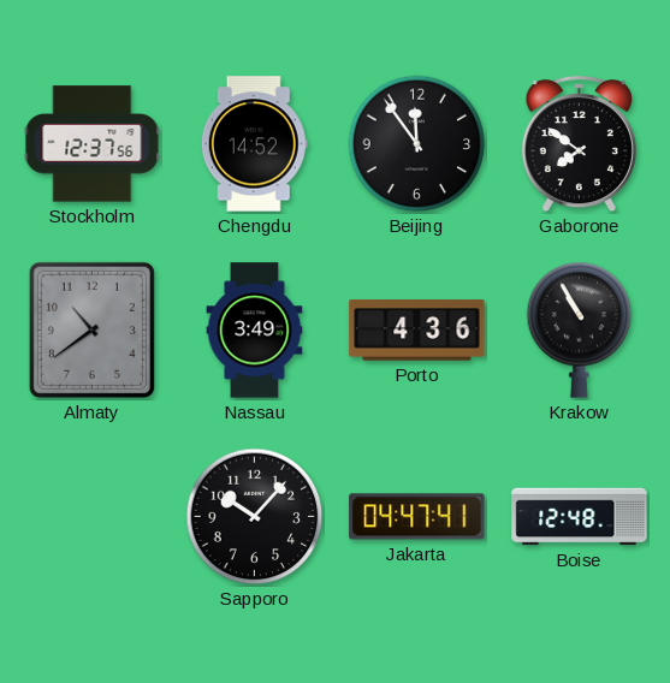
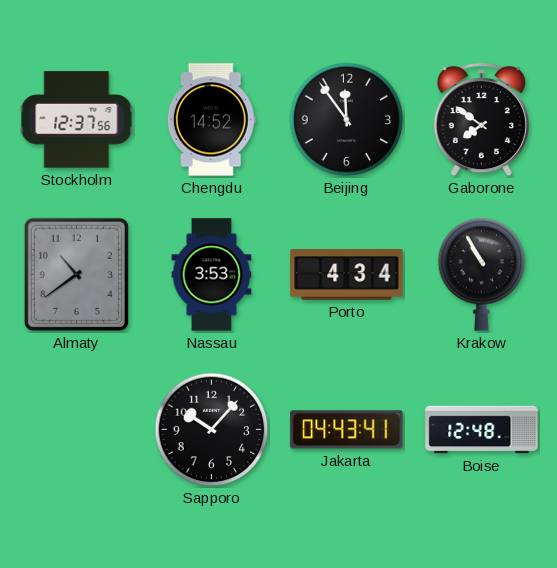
Nassau: 3:49 -> 3:53 (212, 275)
Porto: 4:36 -> 4:34 (347, 275)
Jakarta: 04:47 -> 04:43 (347, 430)
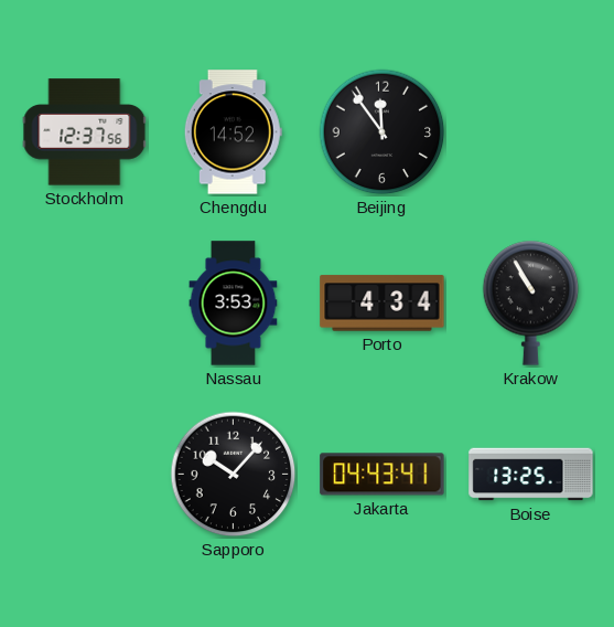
Gaborone: 7:51 -> none (481, 120)
Almaty: 10:39 -> none (76, 274)
Boise: 12:48 -> 13:25 (531, 475)
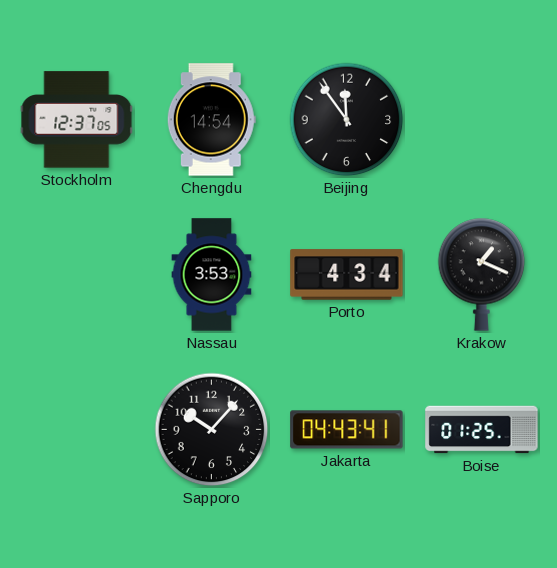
Stockholm: 12:37:56 -> 12:37:05 (77, 120)
Chengdu: 14:52 -> 14:54 (211, 120)
Krakow: 10:55 -> 1:19 (482, 274)
Boise: 13:25 -> 01:25 (482, 430)
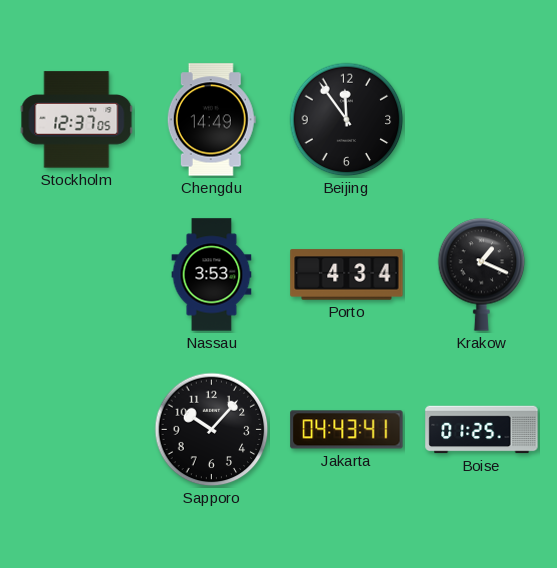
Chengdu: 14:54 -> 14:49 (211, 120)
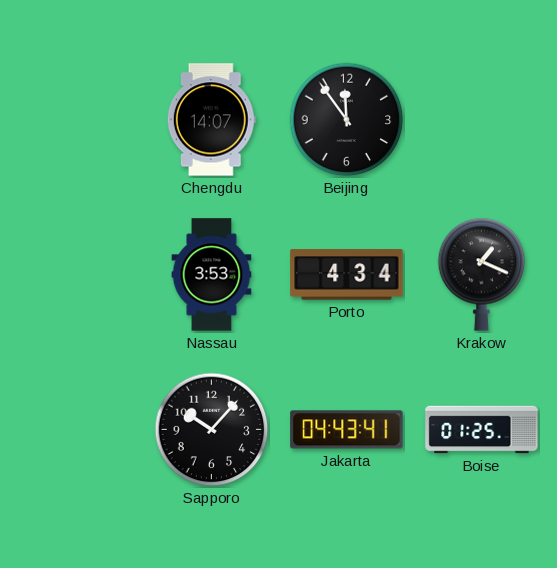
Stockholm: 12:37 -> none (77, 120)
Chengdu: 14:49 -> 14:07 (211, 120)
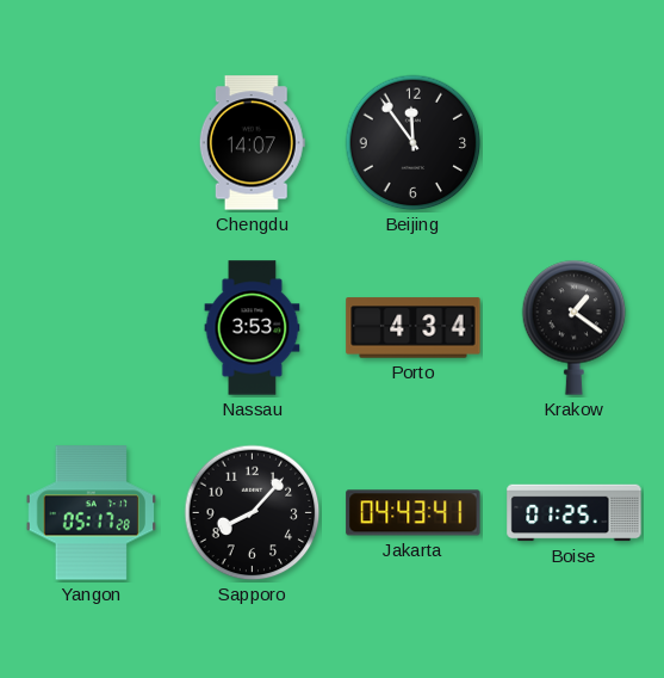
Krakow: 1:19 -> 1:21 (575, 327)
Yangon: none -> 05:17 (91, 513)
Sapporo: 10:07 -> 8:07 (253, 513)
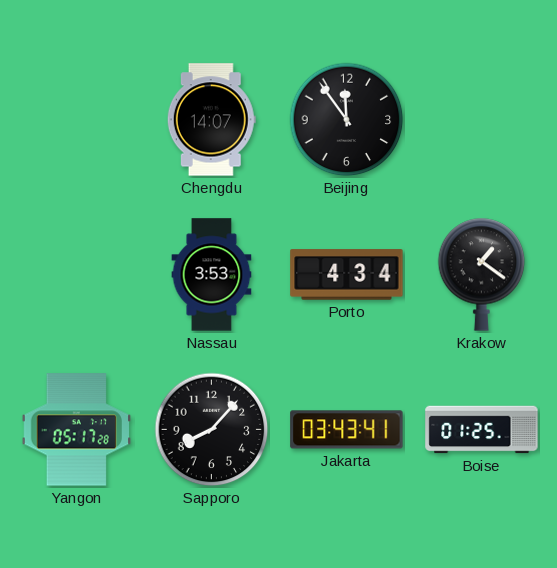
Jakarta: 04:43 -> 03:43 (347, 430)
